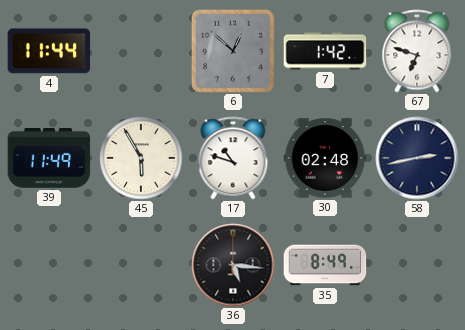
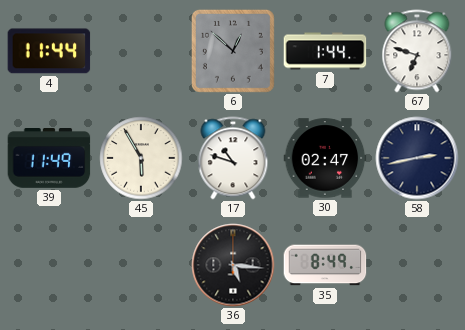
7: 1:42 -> 1:44 (325, 51)
30: 02:48 -> 02:47 (325, 158)
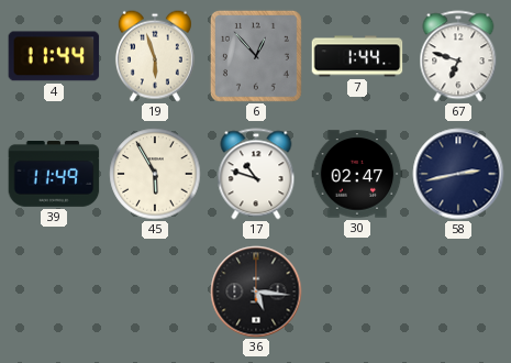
19: none -> 5:57 (155, 56)
6: 12:52 -> 12:53 (256, 56)
35: 8:49 -> none (325, 265)
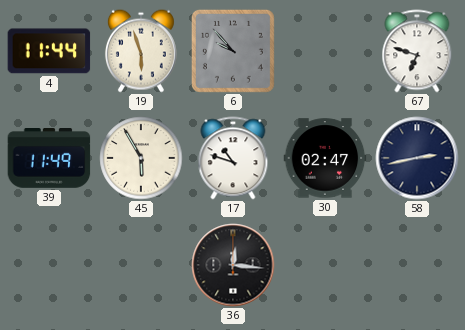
6: 12:53 -> 9:53 (233, 51)
7: 1:44 -> none (357, 56)
36: 5:16 -> 12:16 (233, 265)
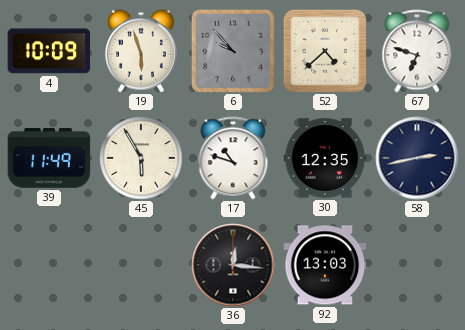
4: 11:44 -> 10:09 (49, 51)
52: none -> 4:38 (325, 51)
30: 02:47 -> 12:35 (325, 158)
92: none -> 13:03 (325, 265)
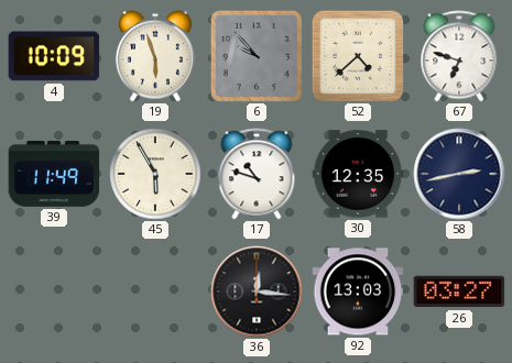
26: none -> 03:27 (459, 291)
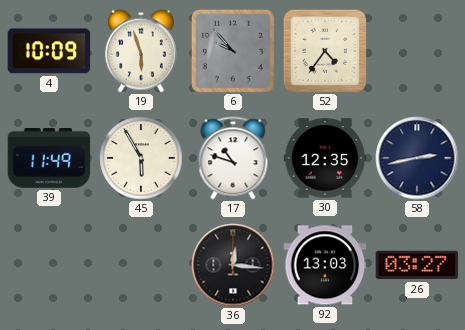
52: 4:38 -> 4:36 (325, 51)
67: 6:48 -> none (459, 56)
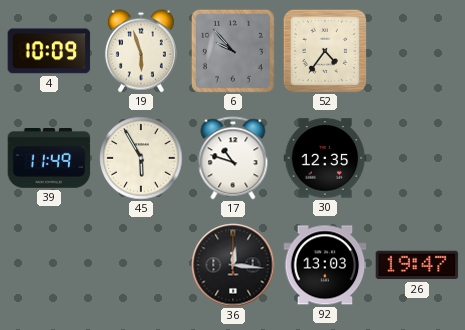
58: 2:43 -> none (417, 158)
26: 03:27 -> 19:47 (417, 265)
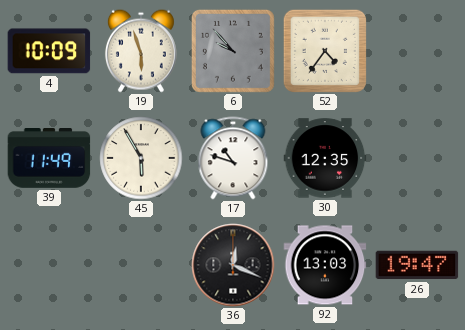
36: 12:16 -> 12:19 (233, 265)
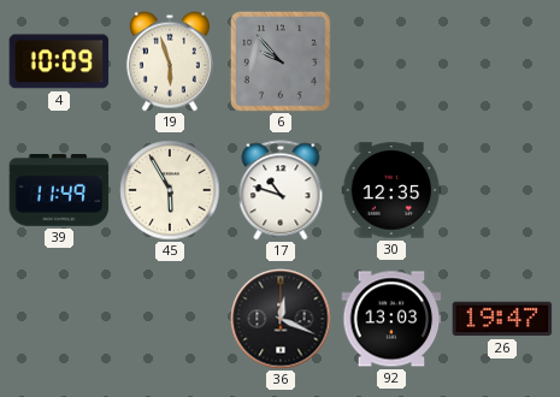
52: 4:36 -> none (325, 51)
